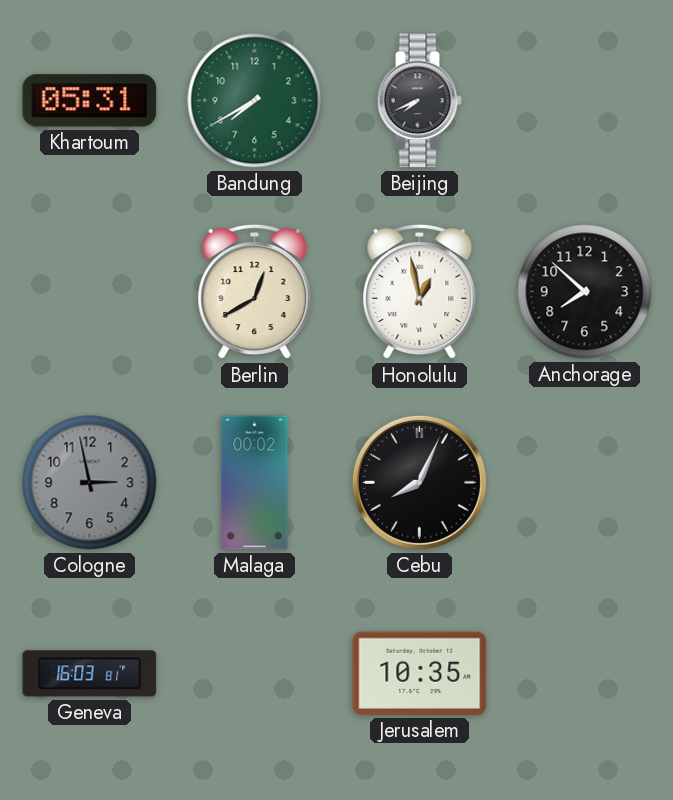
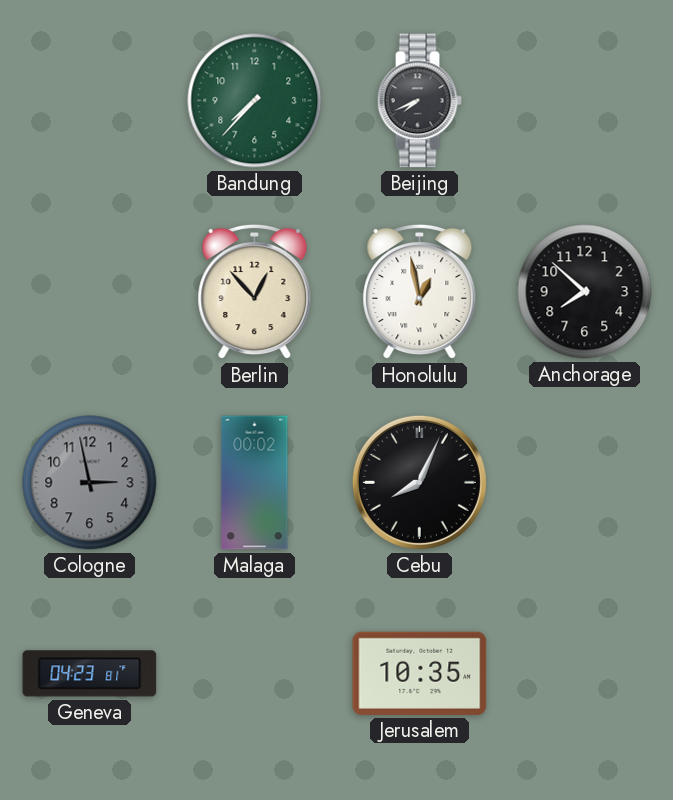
Khartoum: 05:31 -> none (90, 101)
Bandung: 7:40 -> 7:37 (255, 101)
Berlin: 12:40 -> 12:53 (255, 292)
Geneva: 16:03 -> 04:23 (90, 674)
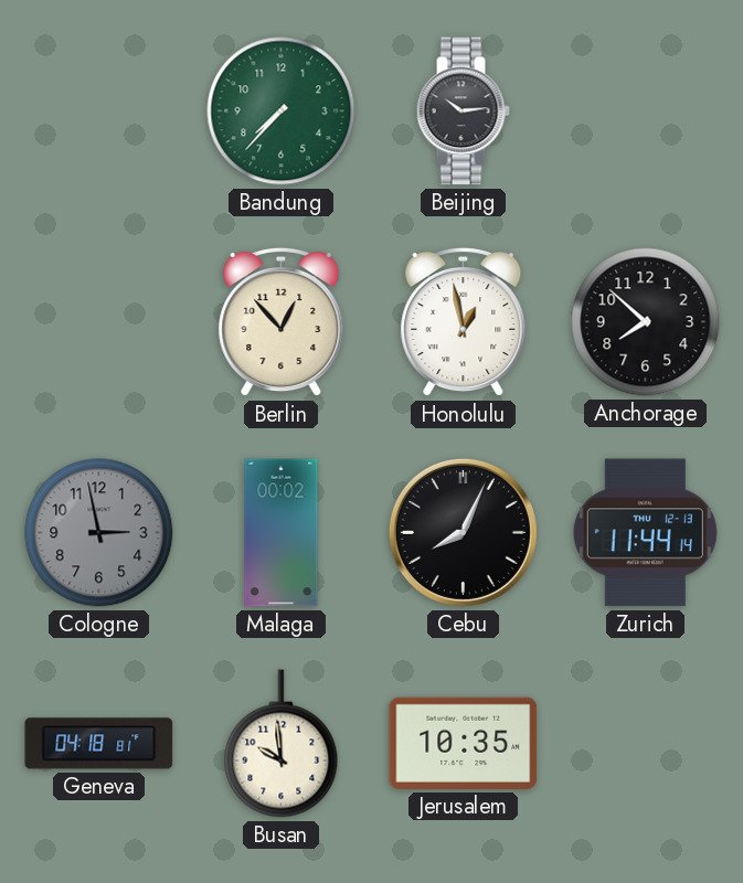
Beijing: 7:41 -> 10:14 (463, 111)
Zurich: none -> 11:44 (645, 533)
Geneva: 04:23 -> 04:18 (99, 744)
Busan: none -> 9:59 (282, 744)
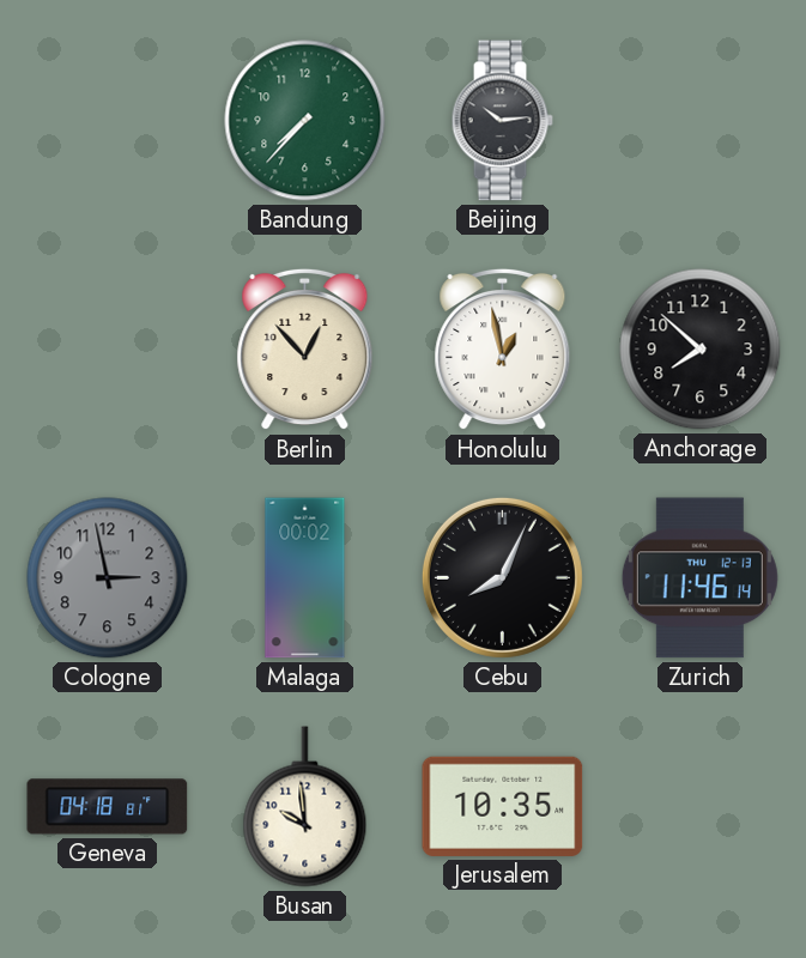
Zurich: 11:44 -> 11:46 (699, 578)
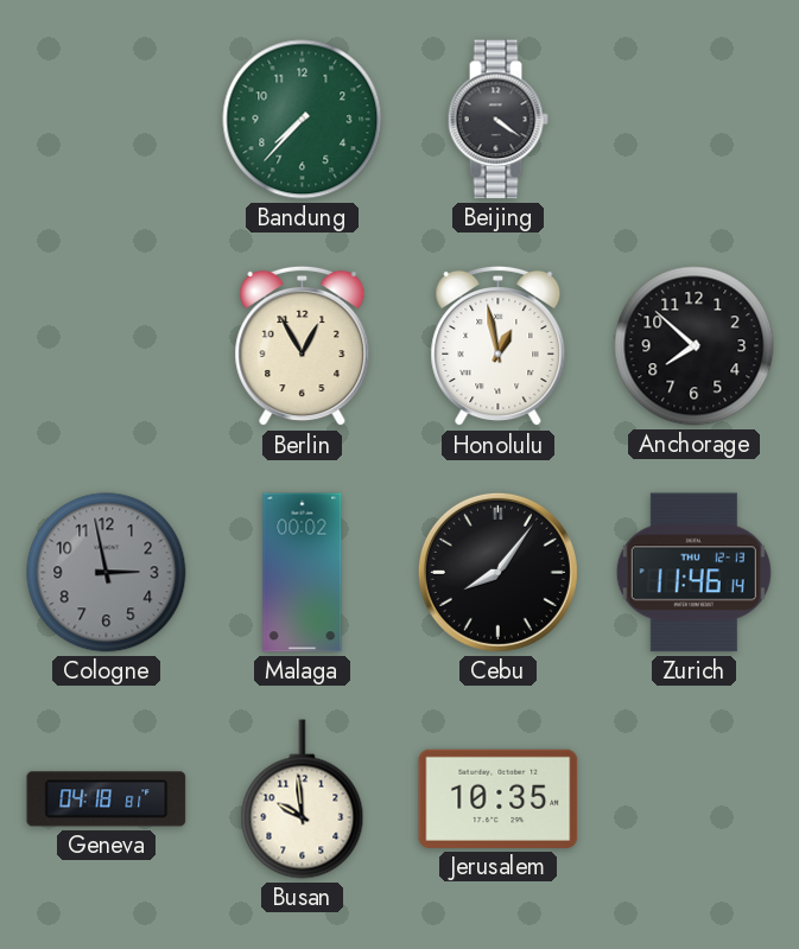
Beijing: 10:14 -> 4:21 (497, 120)
Berlin: 12:53 -> 12:55 (303, 346)
Cebu: 8:04 -> 8:06 (497, 572)
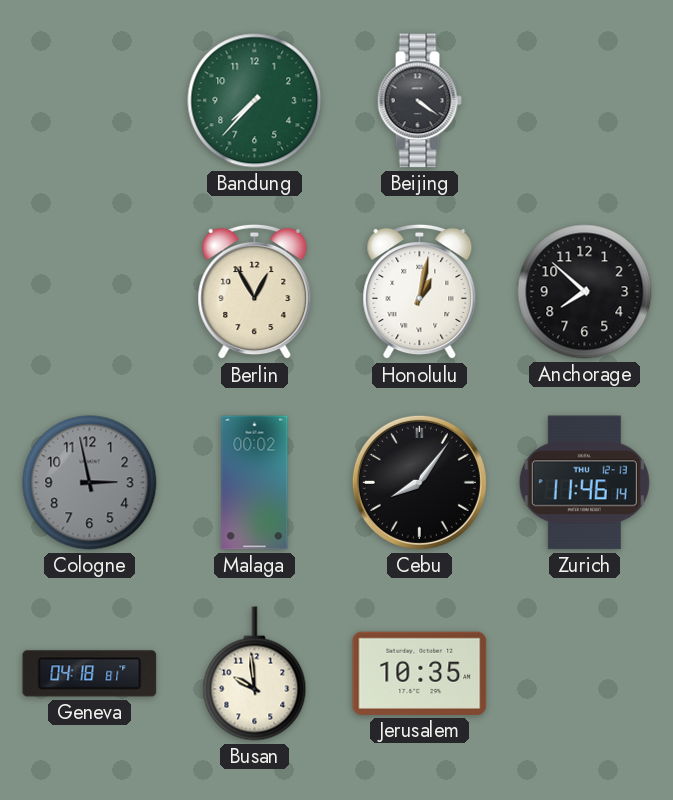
Honolulu: 12:58 -> 1:02 (420, 292)
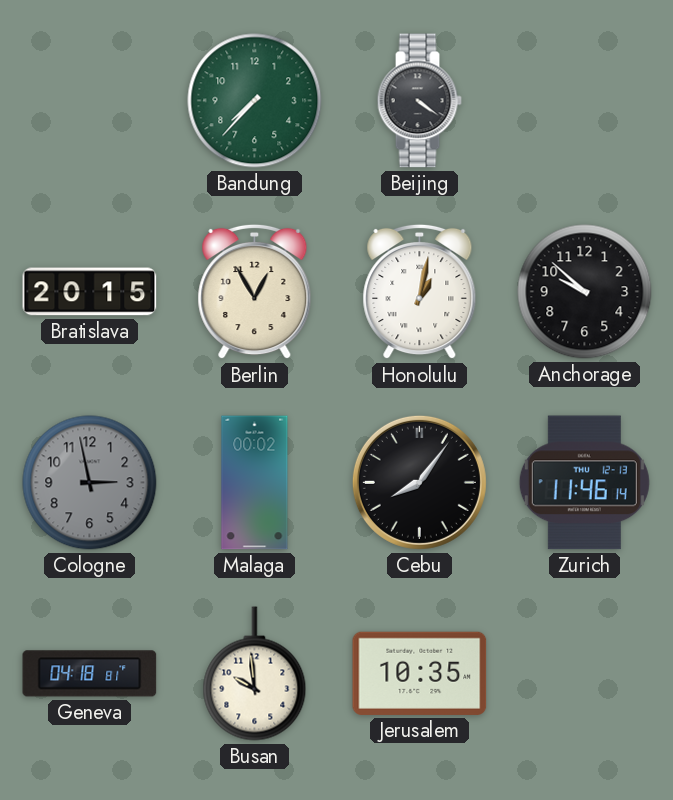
Bratislava: none -> 20:15 (90, 292)
Anchorage: 7:52 -> 9:52 (585, 292)
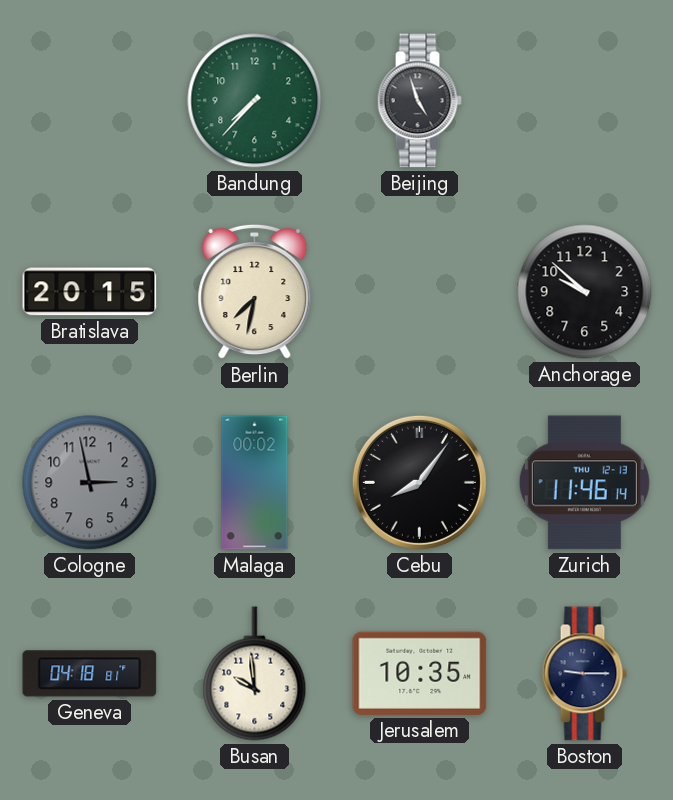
Beijing: 4:21 -> 4:57 (419, 101)
Berlin: 12:55 -> 7:32 (255, 292)
Honolulu: 1:02 -> none (420, 292)
Boston: none -> 9:15 (584, 674)
